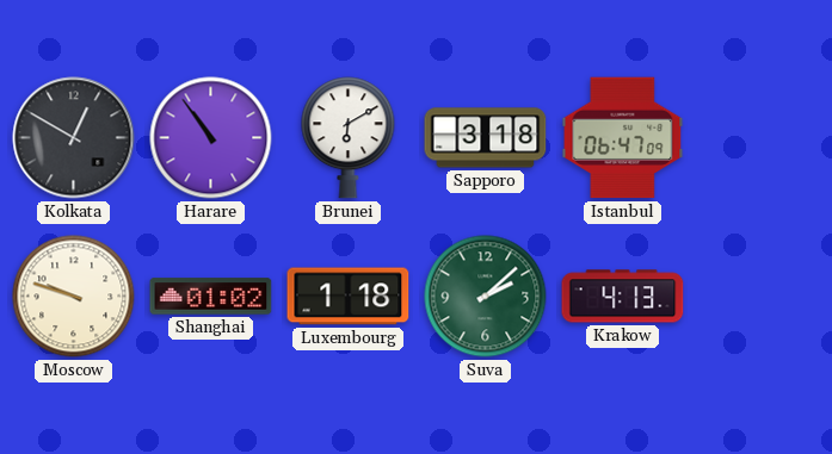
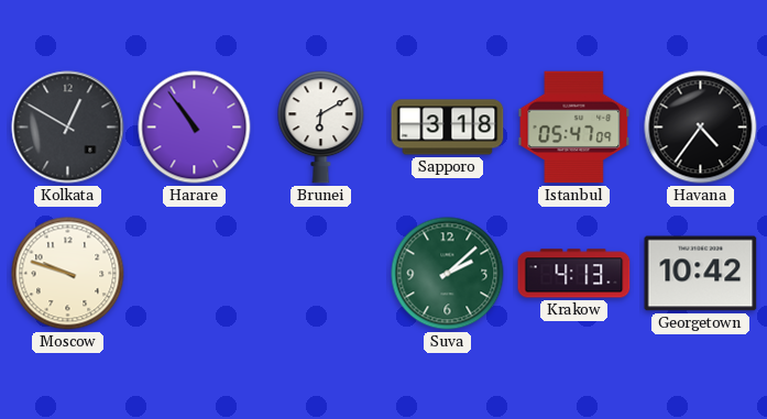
Istanbul: 06:47 -> 05:47 (574, 128)
Havana: none -> 4:36 (701, 128)
Shanghai: 01:02 -> none (211, 297)
Luxembourg: 1:18 -> none (349, 297)
Georgetown: none -> 10:42 (701, 274)
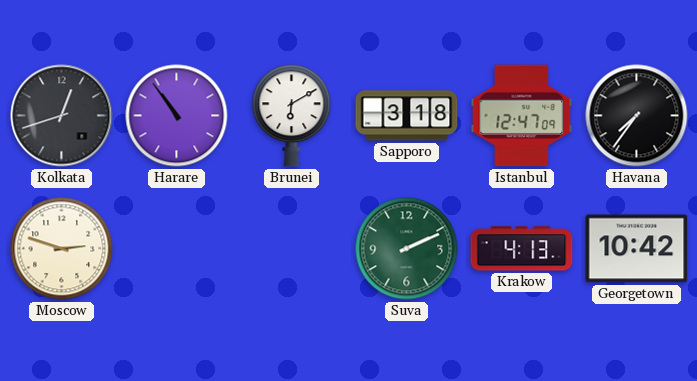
Kolkata: 12:50 -> 12:42 (62, 116)
Istanbul: 05:47 -> 12:47 (522, 116)
Havana: 4:36 -> 7:36 (637, 116)
Moscow: 9:48 -> 2:48 (62, 249)
Suva: 2:08 -> 2:11 (407, 249)
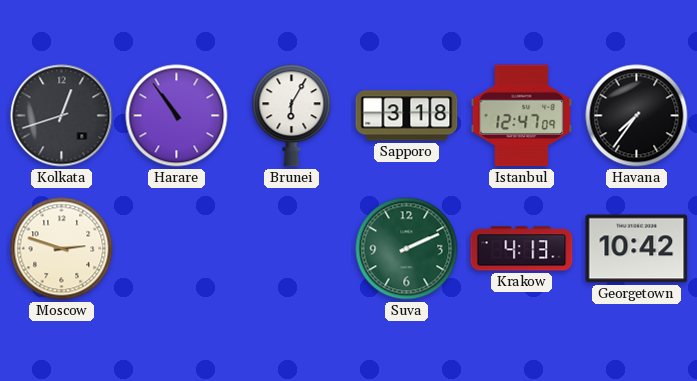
Brunei: 6:10 -> 6:05 (292, 116)
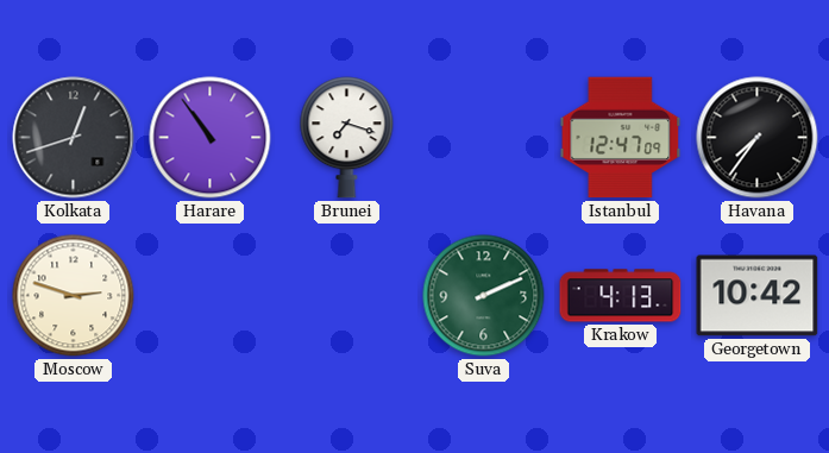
Brunei: 6:05 -> 7:18 (347, 138)
Sapporo: 3:18 -> none (407, 116)
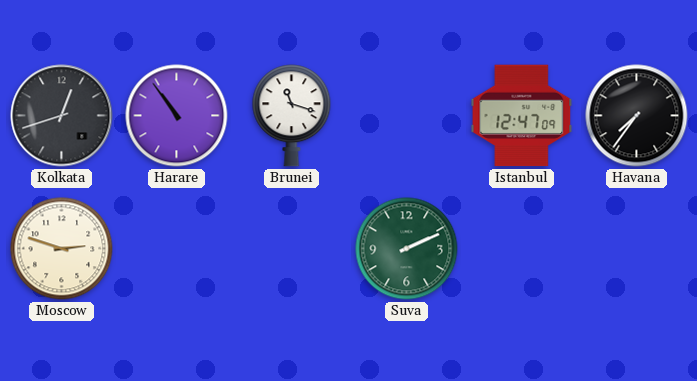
Brunei: 7:18 -> 11:18 (292, 116)
Krakow: 4:13 -> none (621, 296)
Georgetown: 10:42 -> none (758, 296)
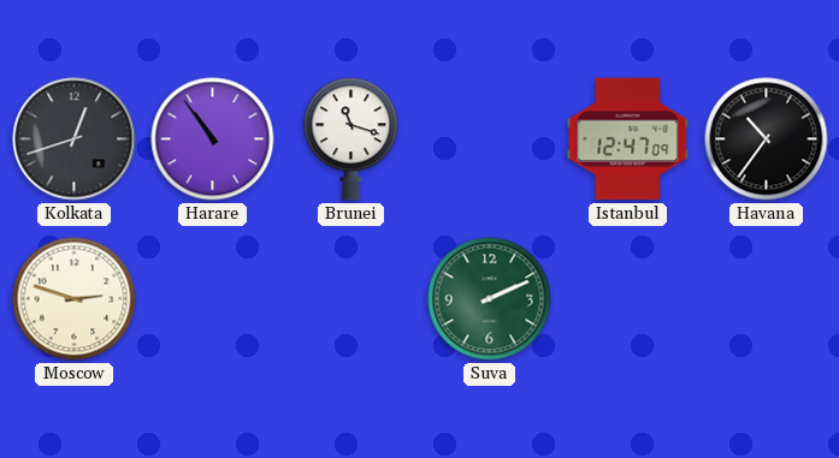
Havana: 7:36 -> 10:36 (767, 139)
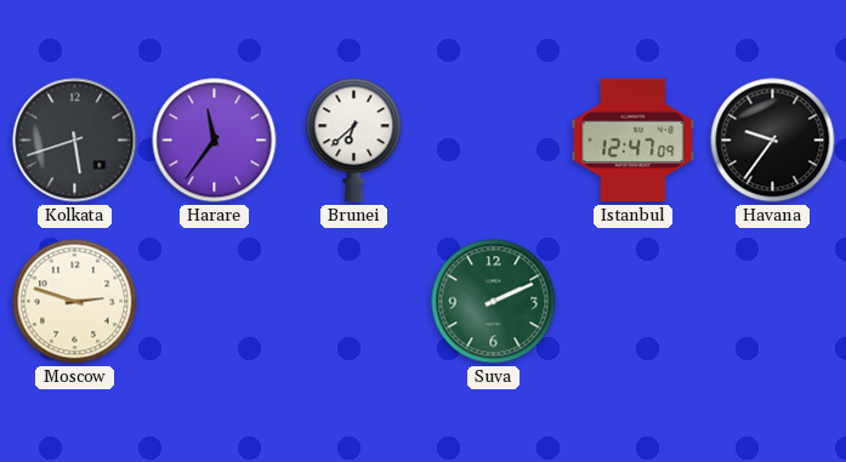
Kolkata: 12:42 -> 5:42 (75, 141)
Harare: 10:54 -> 11:36 (215, 141)
Brunei: 11:18 -> 6:38 (354, 141)
Havana: 10:36 -> 9:36 (773, 141)
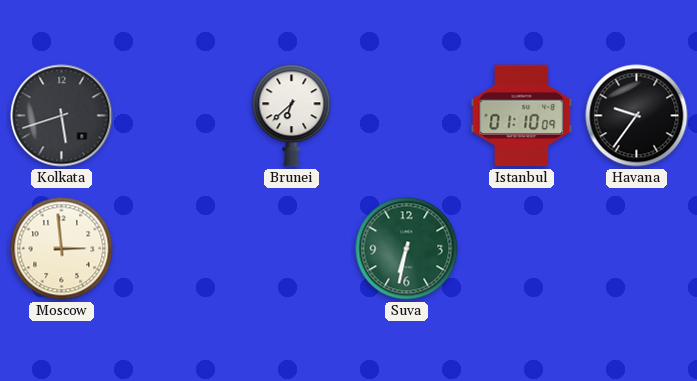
Harare: 11:36 -> none (215, 141)
Istanbul: 12:47 -> 01:10 (522, 116)
Moscow: 2:48 -> 2:59 (62, 249)
Suva: 2:11 -> 6:32 (407, 249)
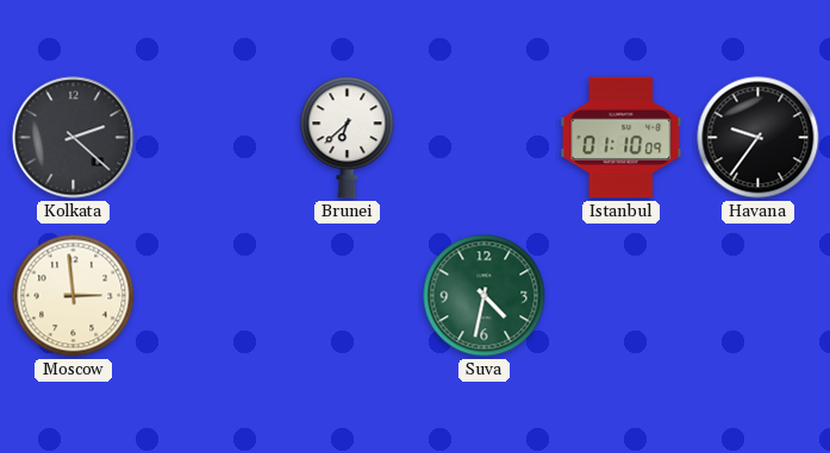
Kolkata: 5:42 -> 2:22 (74, 138)
Suva: 6:32 -> 4:32 (485, 296)
